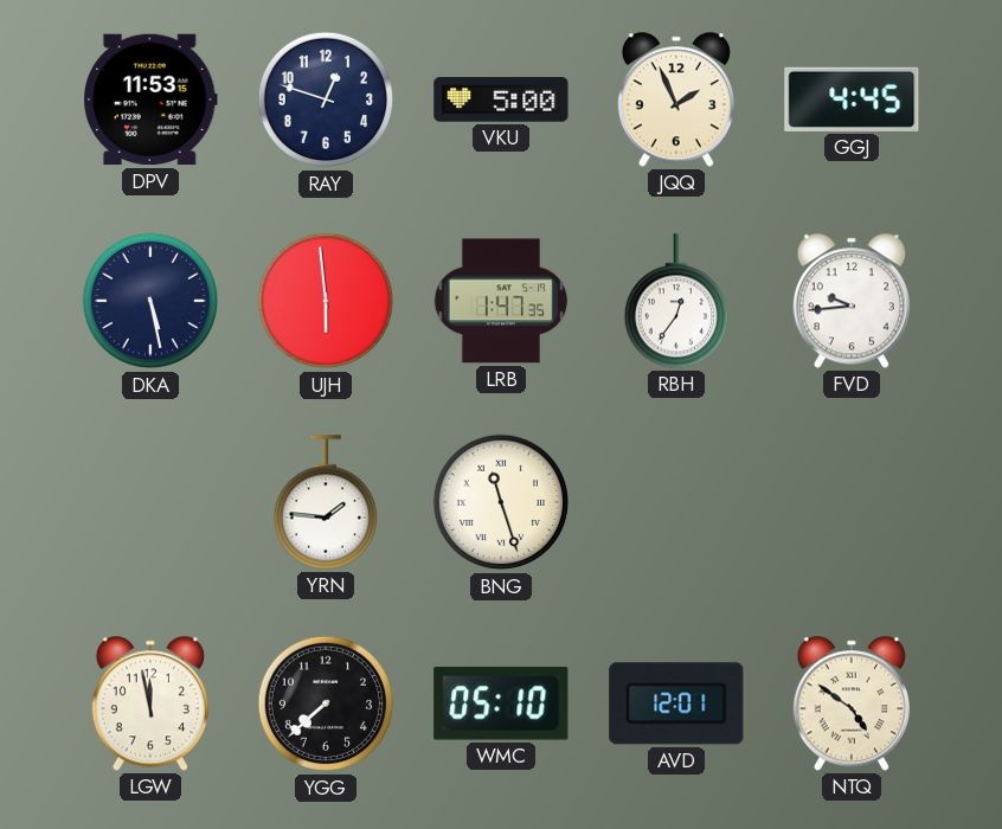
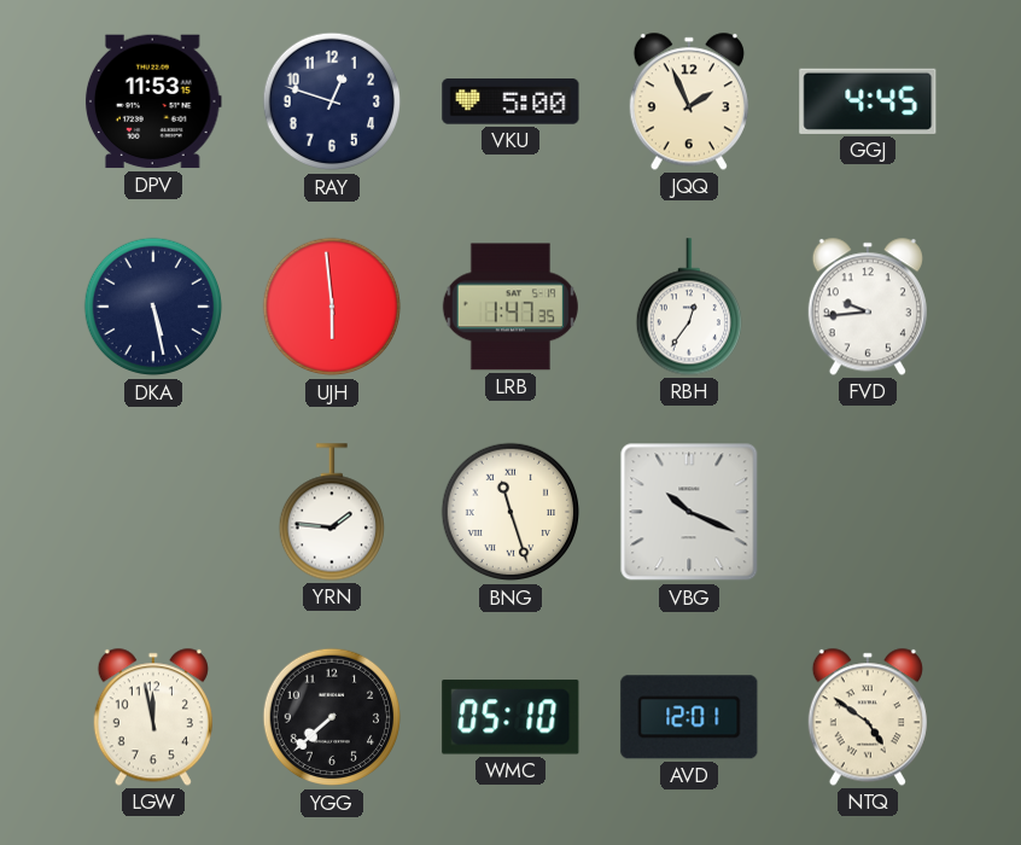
VBG: none -> 10:19 (689, 512)
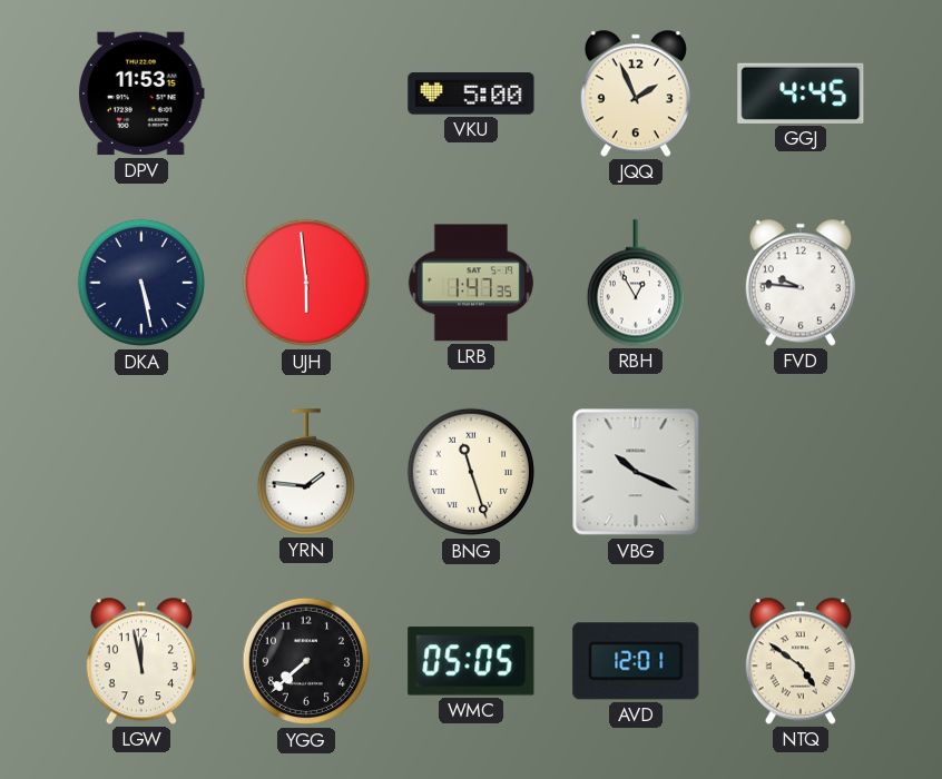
RAY: 12:48 -> none (332, 101)
RBH: 12:36 -> 12:55 (635, 283)
FVD: 9:44 -> 9:46 (801, 283)
WMC: 05:10 -> 05:05 (471, 661)
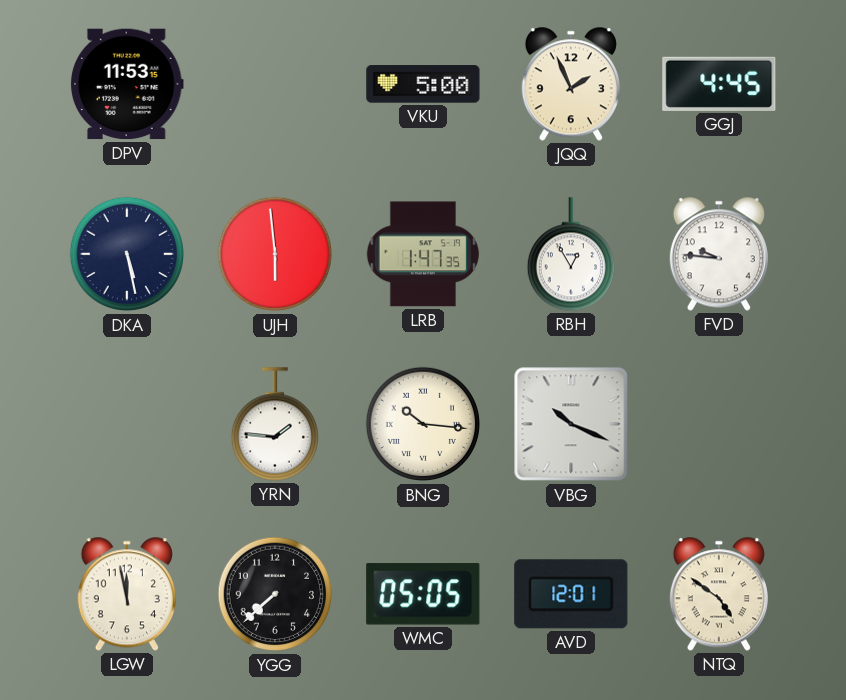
BNG: 11:27 -> 10:16 (423, 424)
